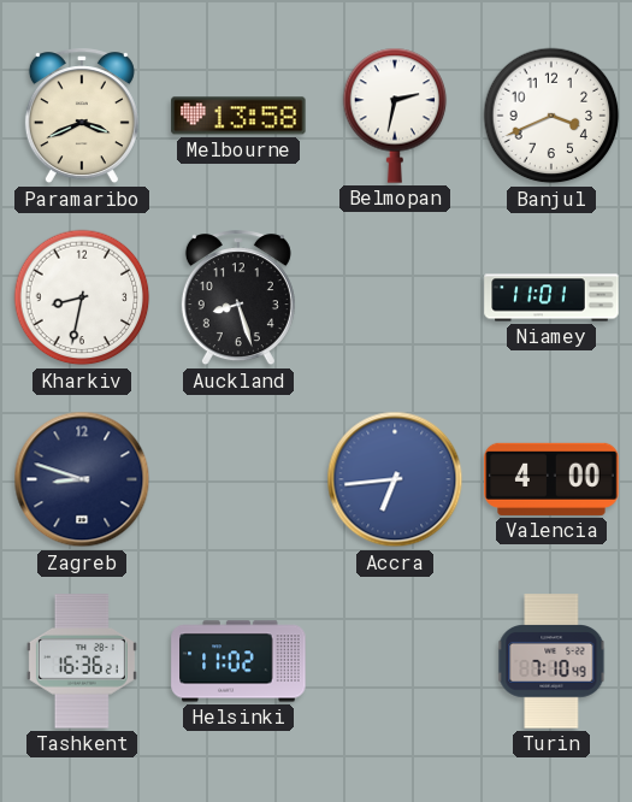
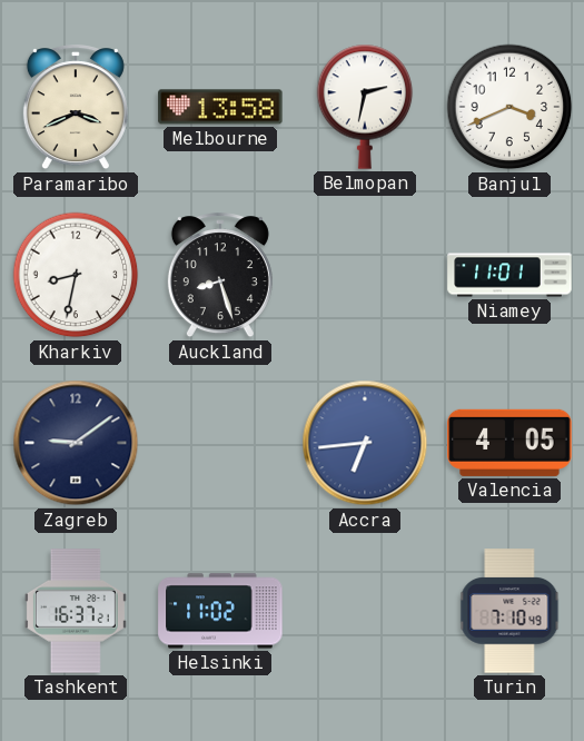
Zagreb: 8:48 -> 9:09 (76, 443)
Valencia: 4:00 -> 4:05 (509, 443)
Tashkent: 16:36 -> 16:37 (76, 611)
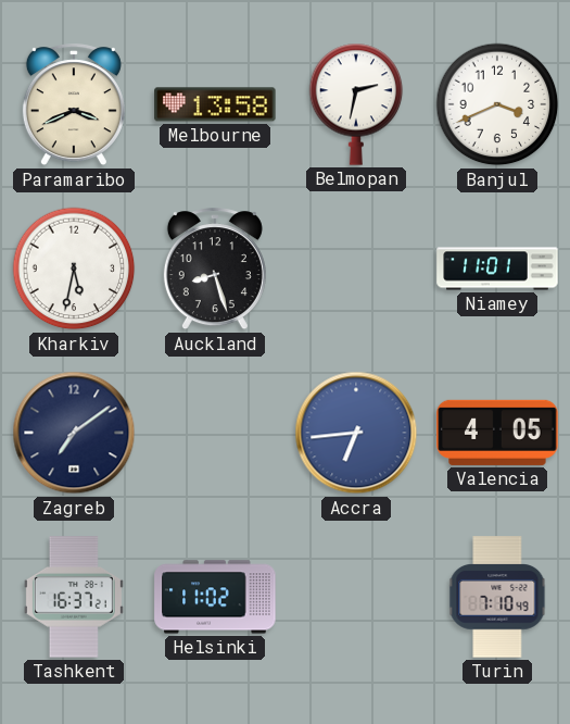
Kharkiv: 8:32 -> 5:32 (74, 269)
Zagreb: 9:09 -> 7:09 (74, 433)
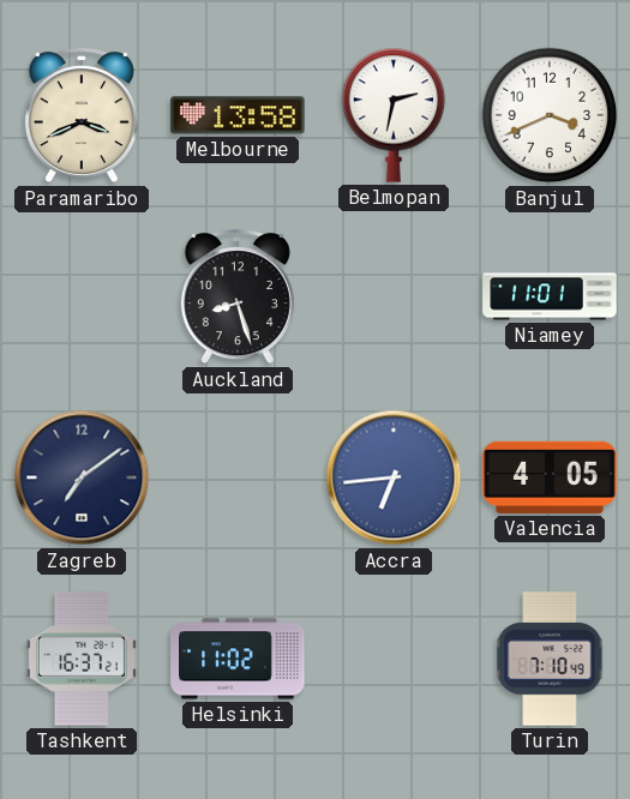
Kharkiv: 5:32 -> none (74, 269)
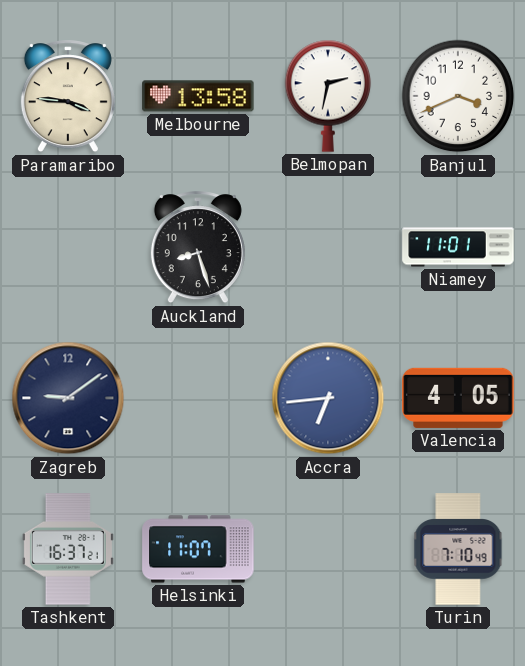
Paramaribo: 3:41 -> 3:46 (68, 97)
Zagreb: 7:09 -> 9:09 (68, 398)
Helsinki: 11:02 -> 11:07 (198, 549)
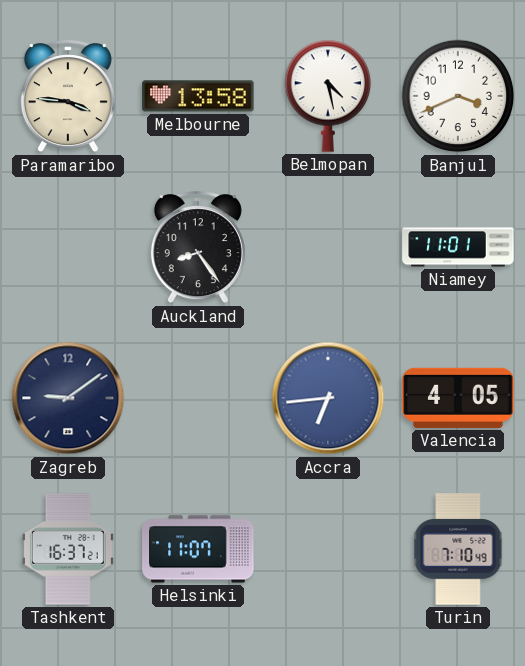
Belmopan: 2:32 -> 4:28 (328, 96)
Auckland: 8:27 -> 8:24 (198, 248)
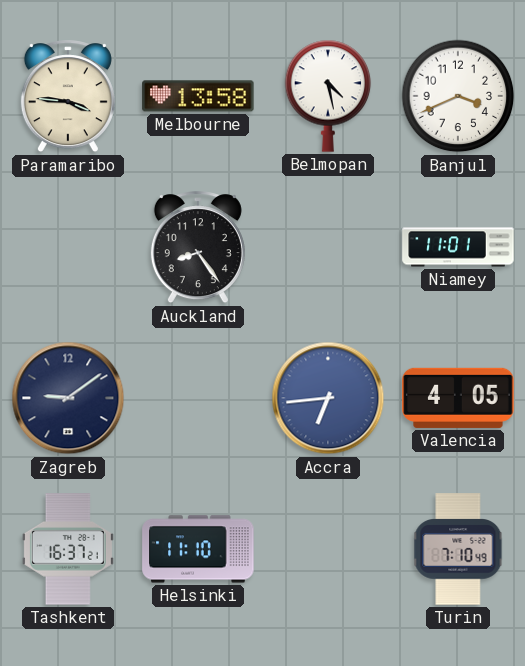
Helsinki: 11:07 -> 11:10 (198, 549)
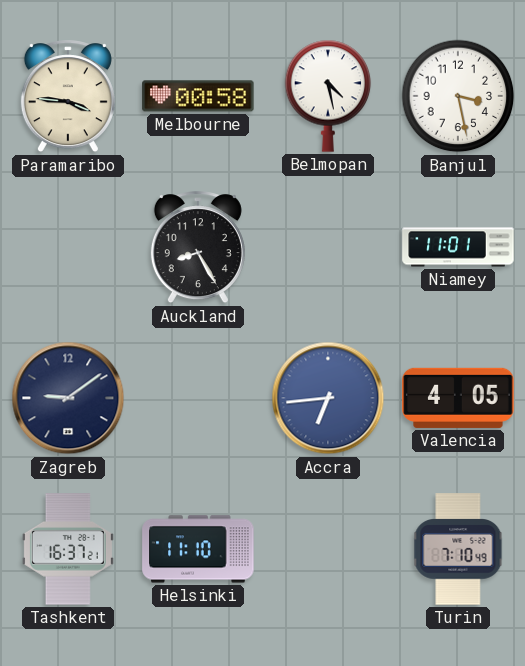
Melbourne: 13:58 -> 00:58 (198, 96)
Banjul: 3:41 -> 3:28 (458, 96)
Auckland: 8:24 -> 8:25 (198, 248)
